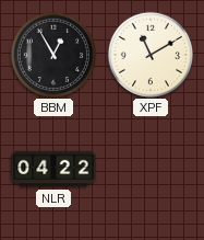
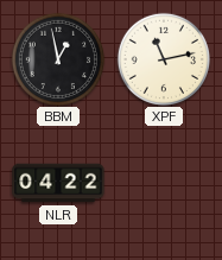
BBM: 12:55 -> 12:58 (57, 58)
XPF: 11:10 -> 11:13 (163, 58)
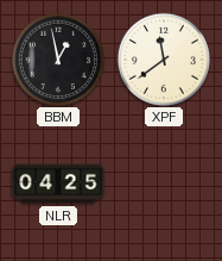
XPF: 11:13 -> 11:39 (163, 58)
NLR: 04:22 -> 04:25 (58, 184)
